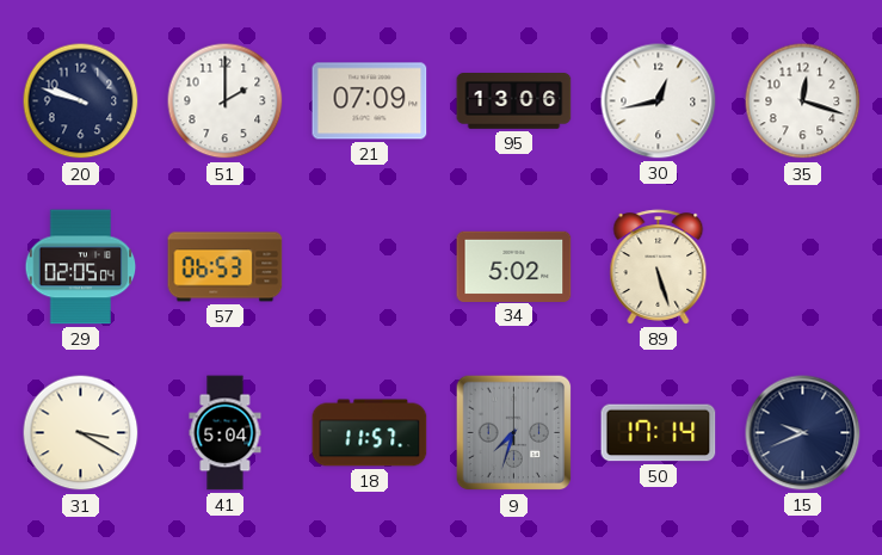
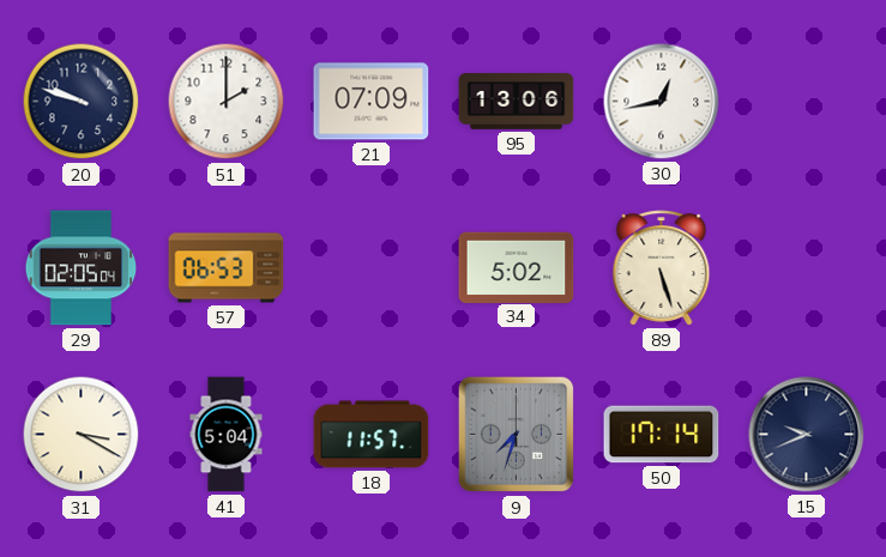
35: 12:18 -> none (803, 101)
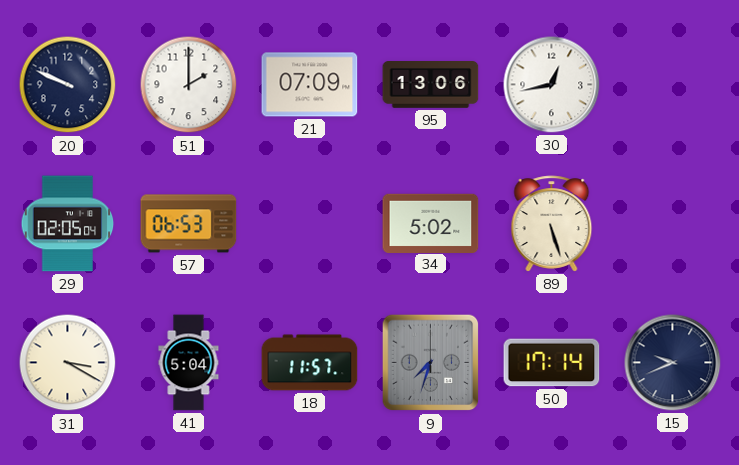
20: 9:48 -> 9:49 (68, 85)
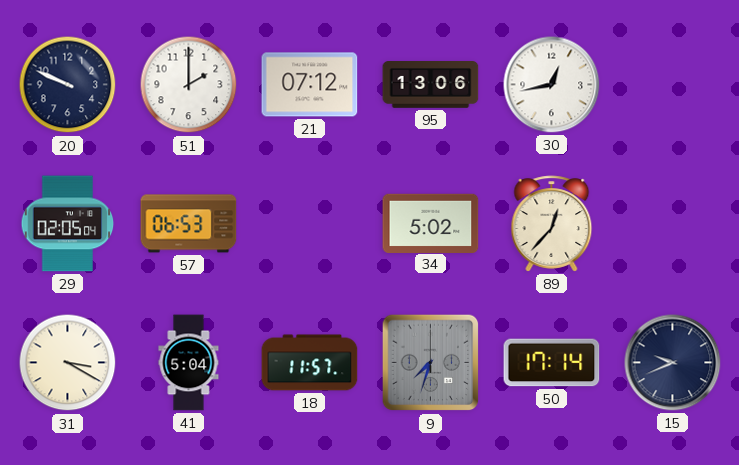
21: 07:09 -> 07:12 (310, 85)
89: 5:27 -> 12:37 (552, 224)
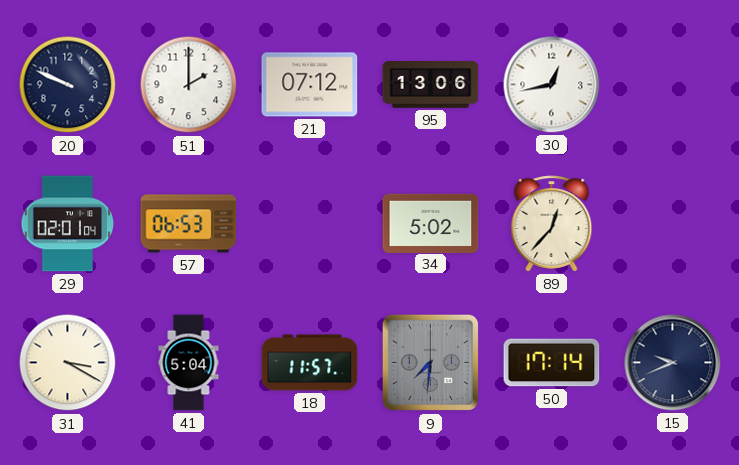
29: 02:05 -> 02:01 (68, 224)
9: 7:33 -> 7:31 (431, 363)
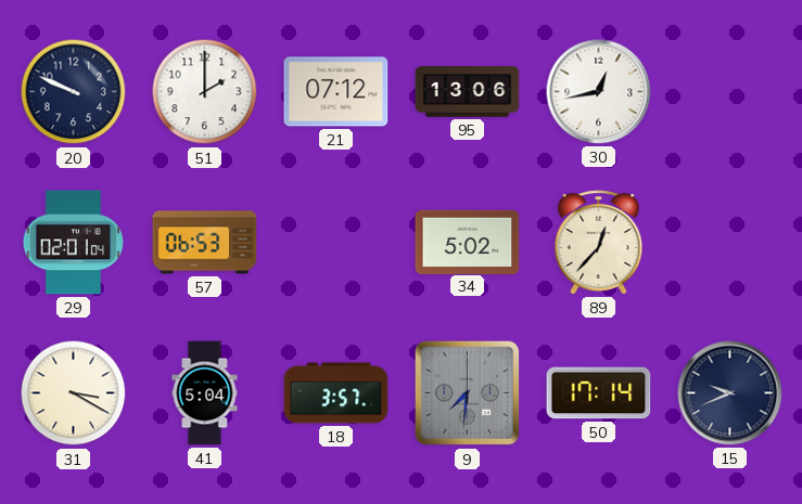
18: 11:57 -> 3:57 (336, 393)
